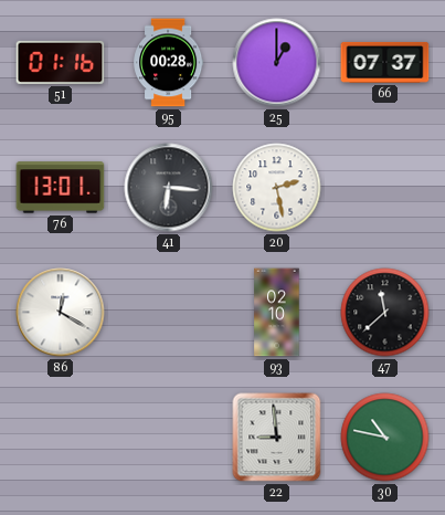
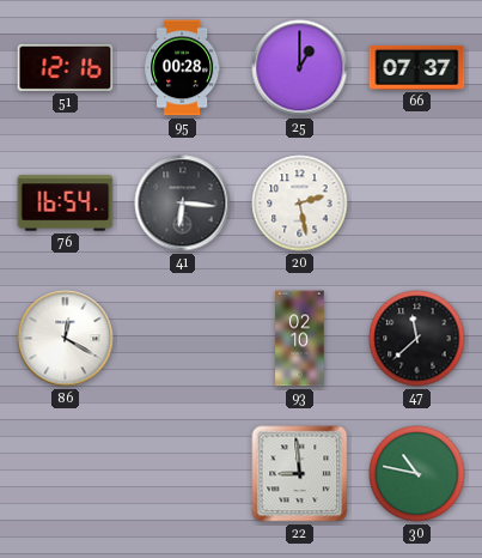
51: 01:16 -> 12:16 (66, 67)
76: 13:01 -> 16:54 (66, 204)
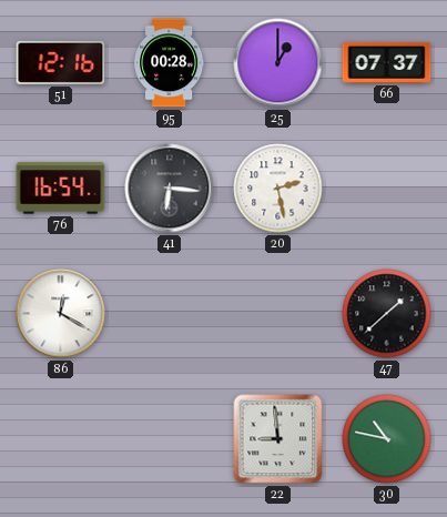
93: 02:10 -> none (300, 339)
47: 11:38 -> 1:38 (387, 314)
